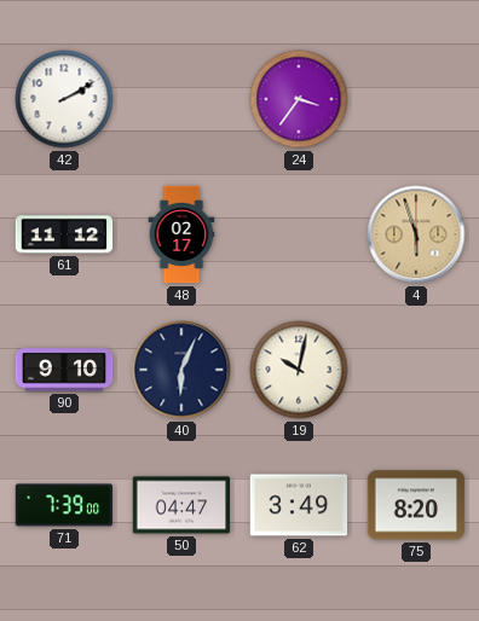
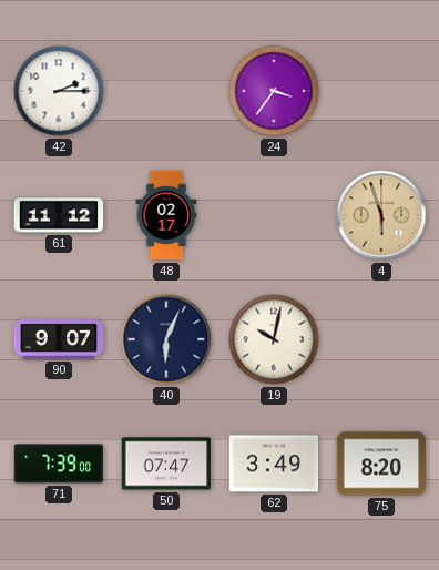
42: 2:10 -> 2:15 (59, 91)
90: 9:10 -> 9:07 (59, 339)
50: 04:47 -> 07:47 (166, 464)
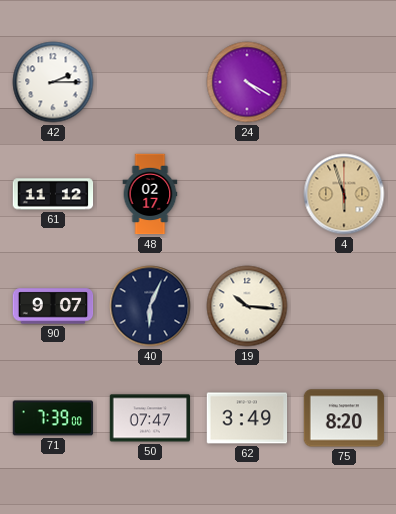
24: 3:36 -> 4:20 (247, 82)
19: 10:02 -> 10:16 (247, 306)
